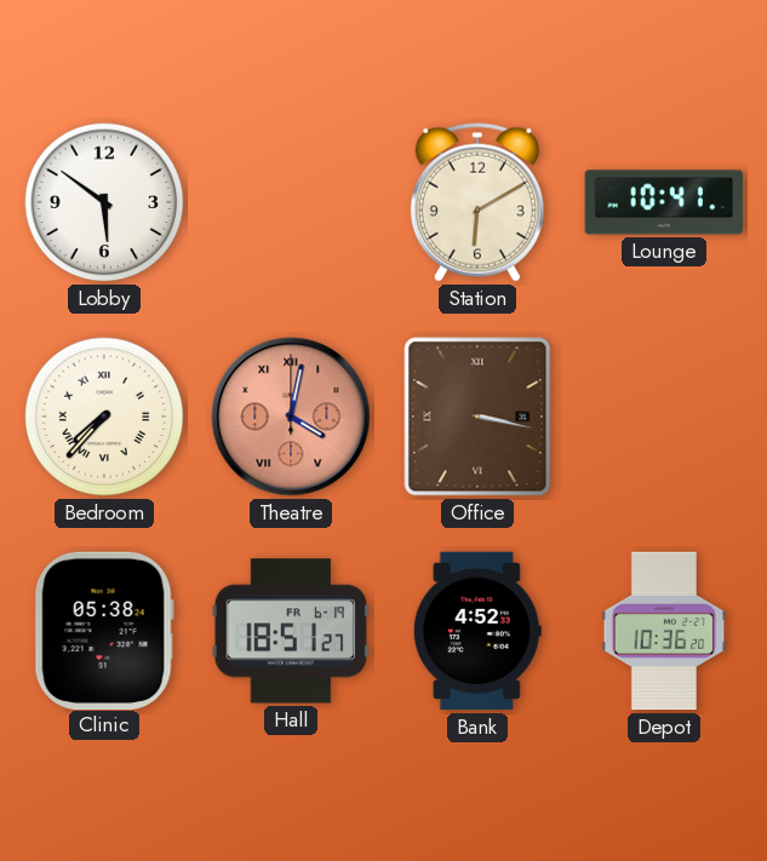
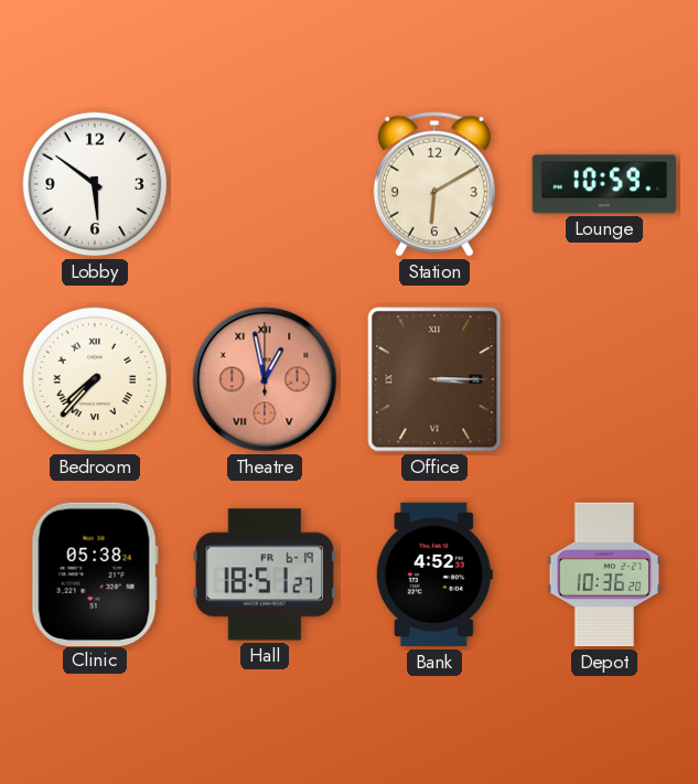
Lounge: 10:41 -> 10:59 (604, 184)
Theatre: 4:02 -> 12:58 (265, 379)
Office: 3:17 -> 3:15 (434, 379)
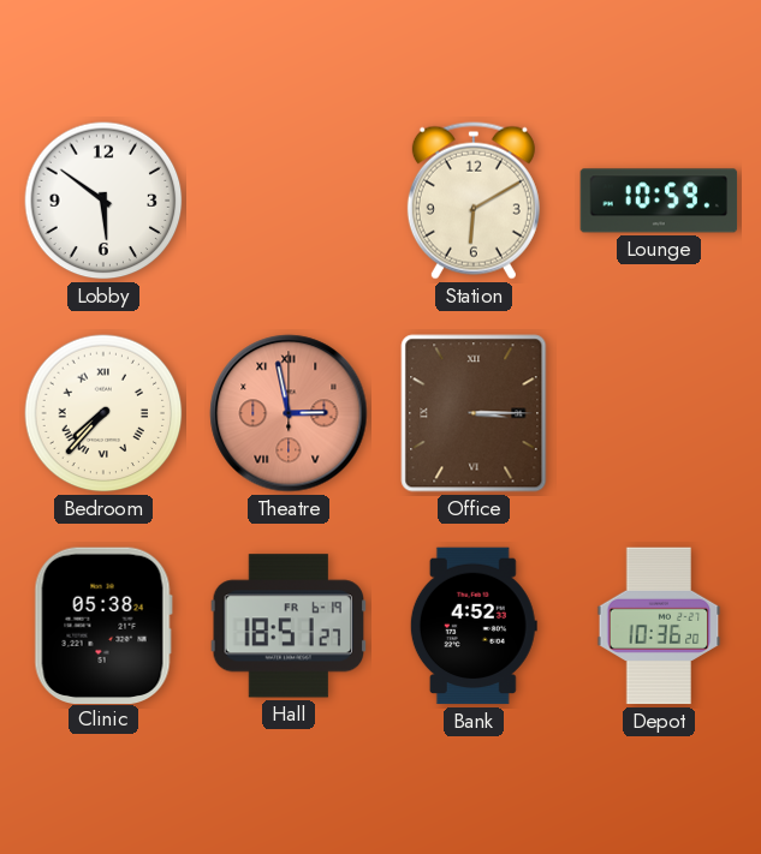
Theatre: 12:58 -> 2:58 (289, 413)
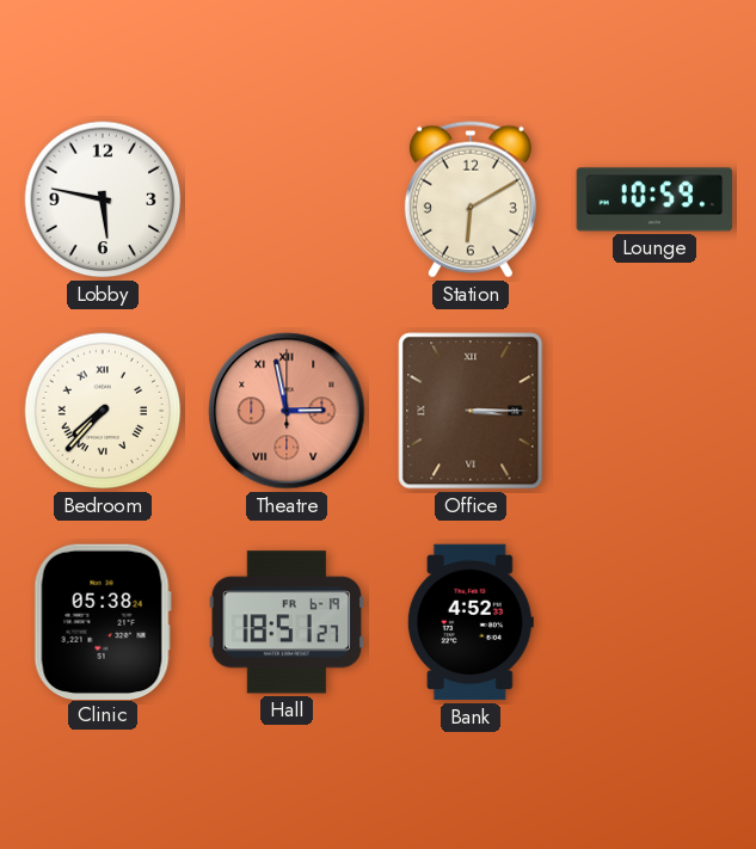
Lobby: 5:51 -> 5:47 (103, 199)
Depot: 10:36 -> none (659, 626)
